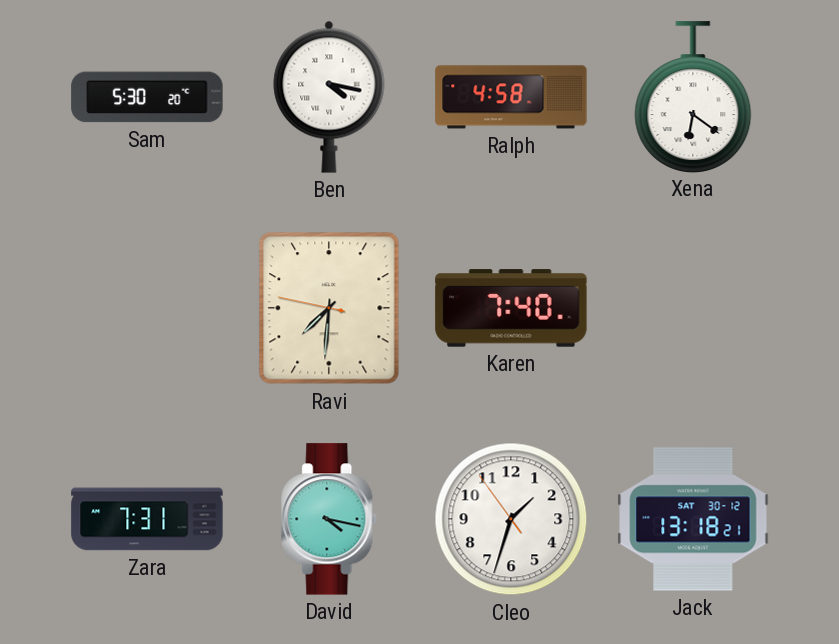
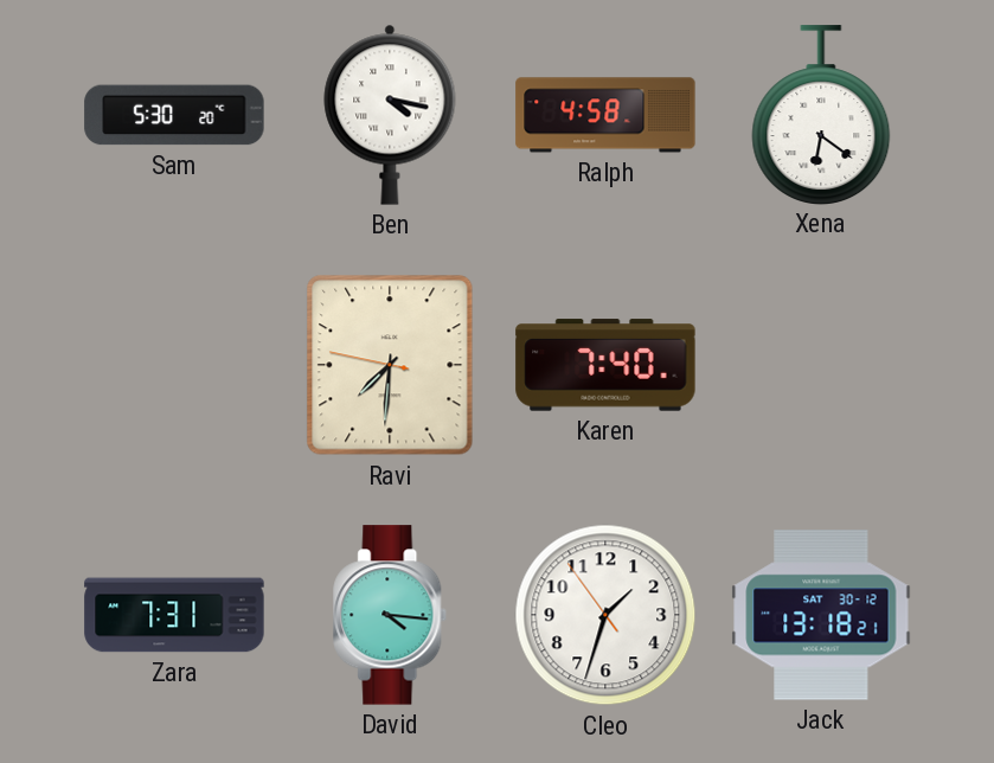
David: 4:17 -> 4:16 (391, 615)
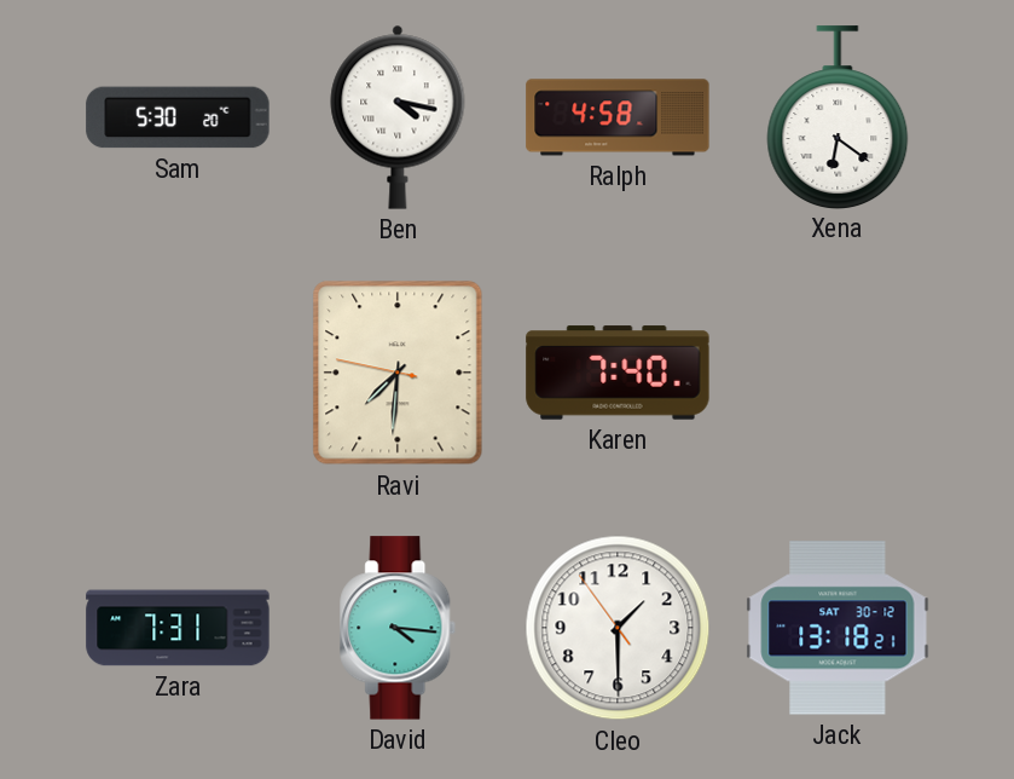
Cleo: 1:32 -> 1:29 (618, 628)
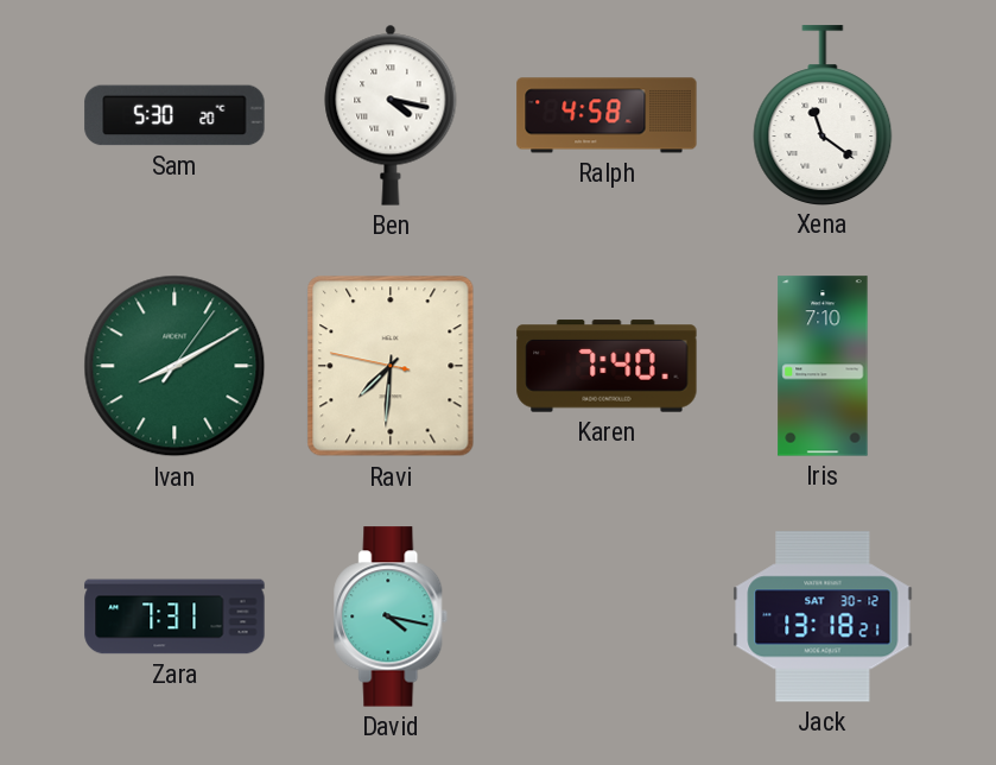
Xena: 6:21 -> 11:21 (823, 115)
Ivan: none -> 8:10 (175, 366)
Iris: none -> 7:10 (823, 366)
David: 4:16 -> 4:17 (392, 617)
Cleo: 1:29 -> none (618, 628)
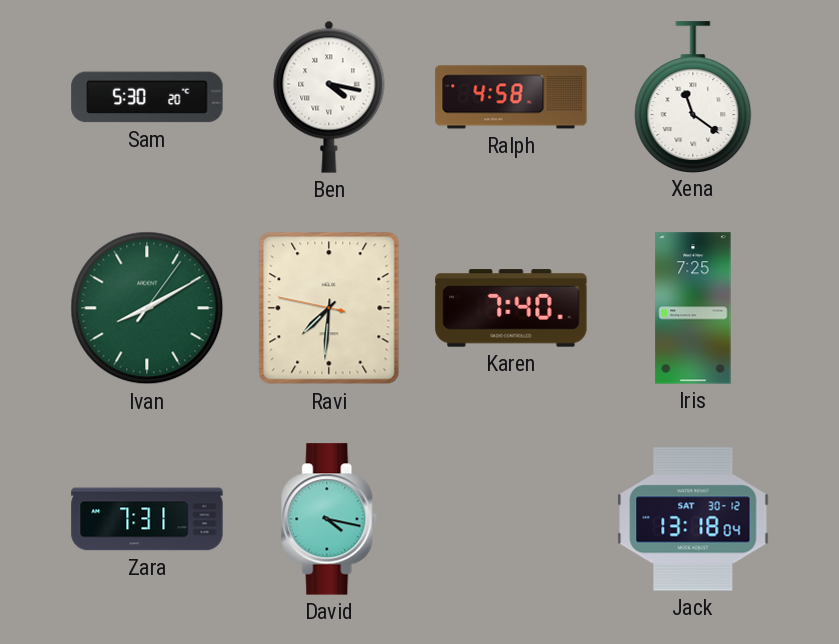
Iris: 7:10 -> 7:25 (693, 308)
Jack: 13:18:21 -> 13:18:04 (693, 519)
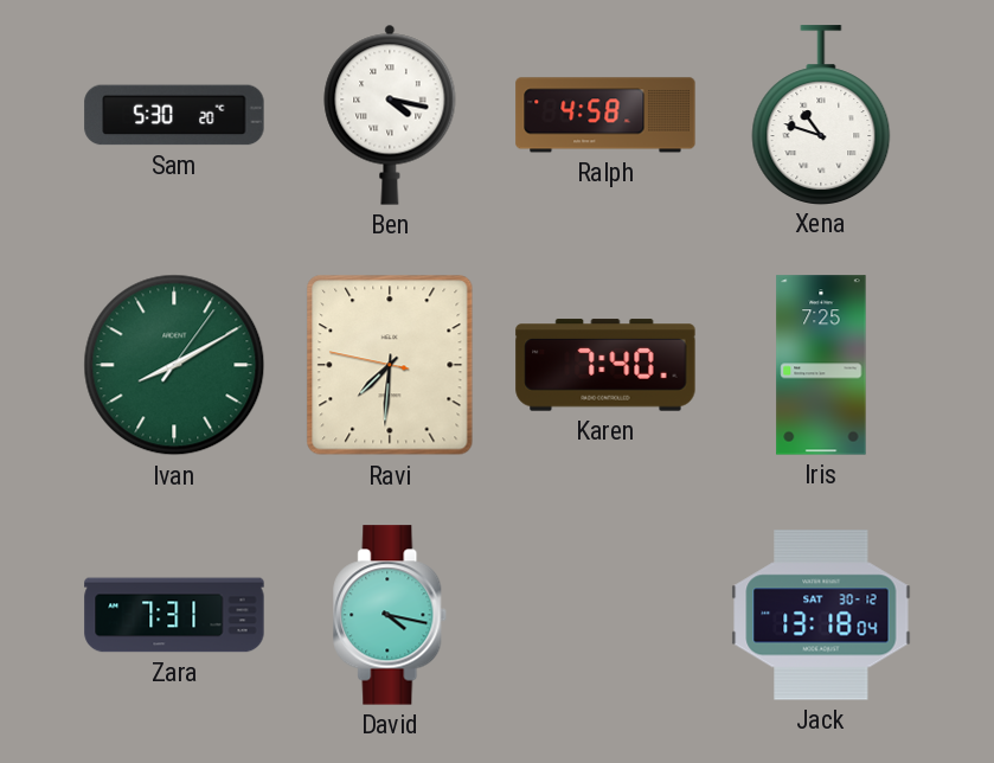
Xena: 11:21 -> 10:48 (821, 115)
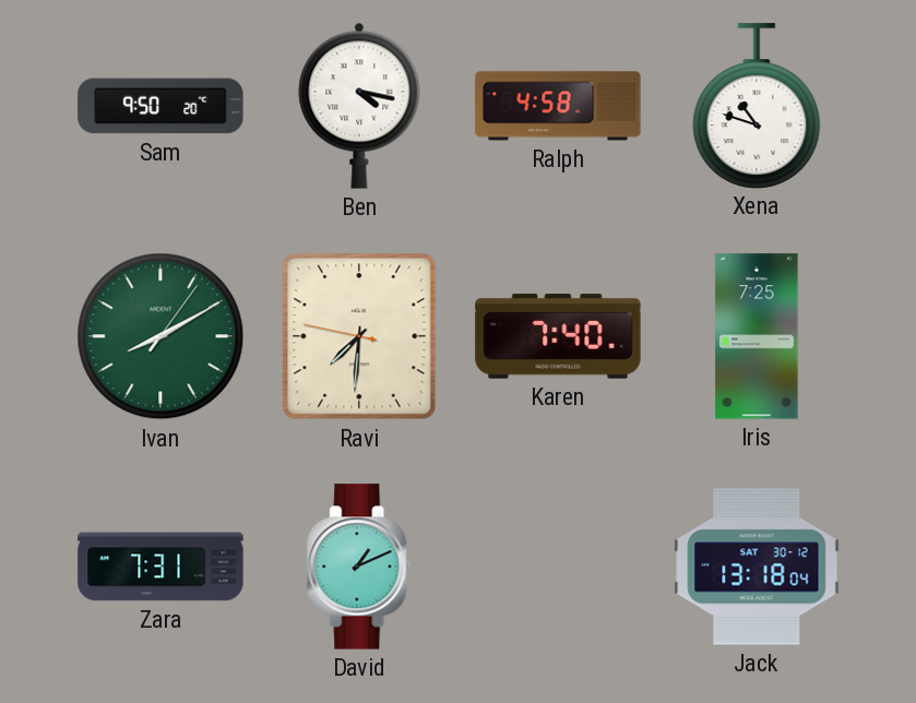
Sam: 5:30 -> 9:50 (160, 106)
David: 4:17 -> 1:11 (360, 567)
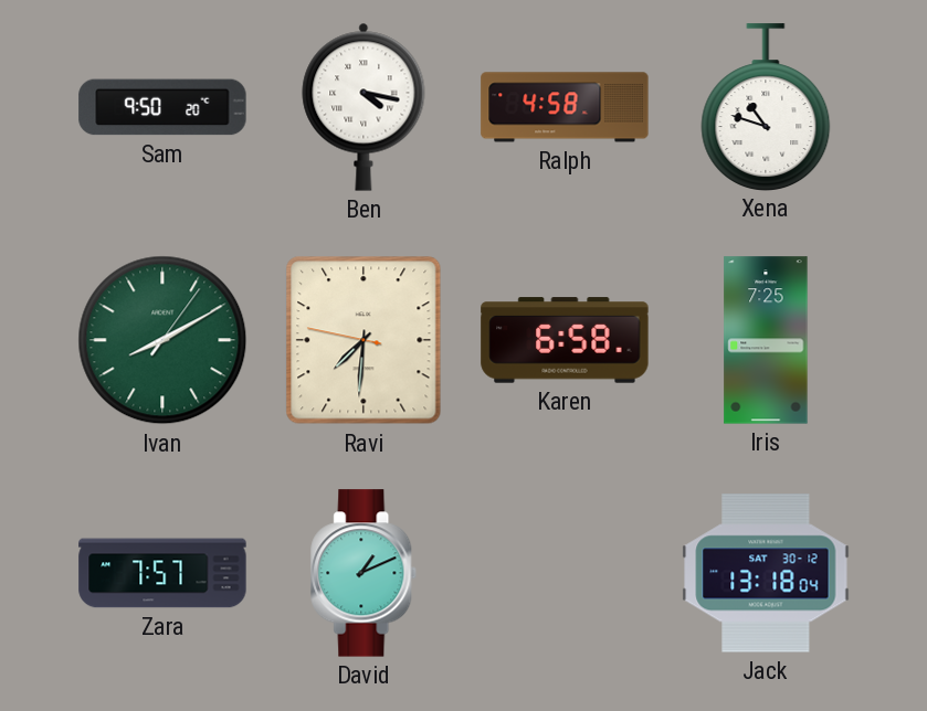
Karen: 7:40 -> 6:58 (565, 340)
Zara: 7:31 -> 7:57 (162, 573)
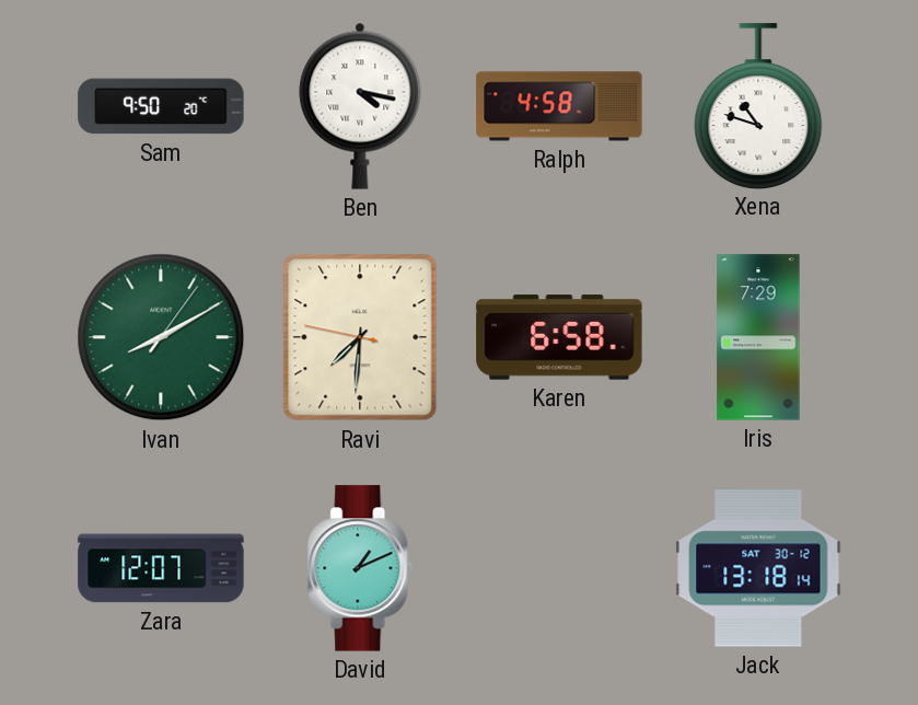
Iris: 7:25 -> 7:29 (758, 337)
Zara: 7:57 -> 12:07 (161, 568)
Jack: 13:18:04 -> 13:18:14 (758, 568)
